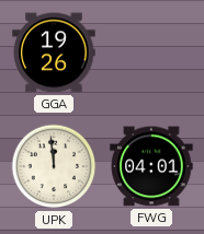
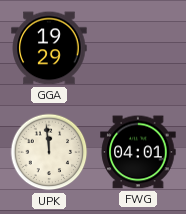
GGA: 19:26 -> 19:29 (49, 48)
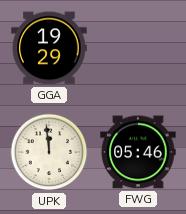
FWG: 04:01 -> 05:46 (138, 152)
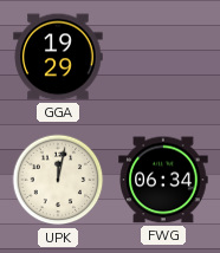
UPK: 11:59 -> 12:02 (58, 180)
FWG: 05:46 -> 06:34 (163, 180)
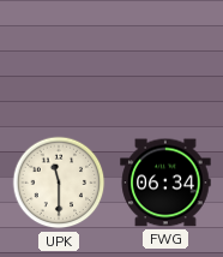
GGA: 19:29 -> none (58, 57)
UPK: 12:02 -> 11:30 (59, 183)
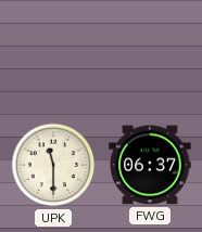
FWG: 06:34 -> 06:37 (150, 165)
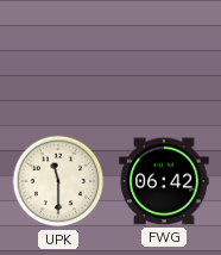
FWG: 06:37 -> 06:42 (164, 181)
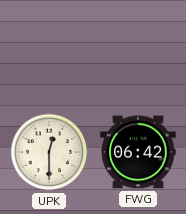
UPK: 11:30 -> 12:30 (49, 152)
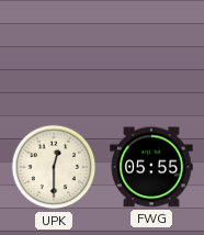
FWG: 06:42 -> 05:55 (151, 167)
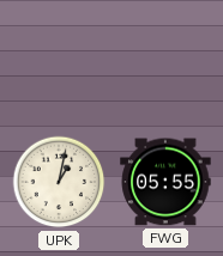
UPK: 12:30 -> 1:02 (59, 182)
